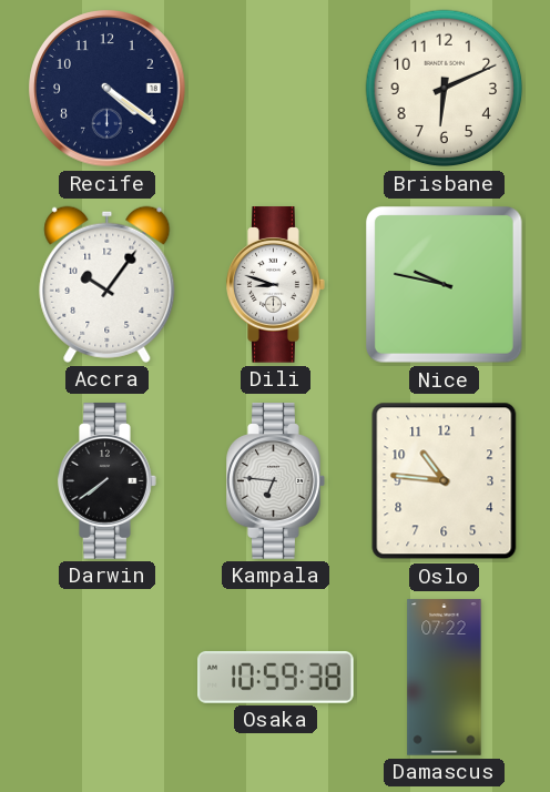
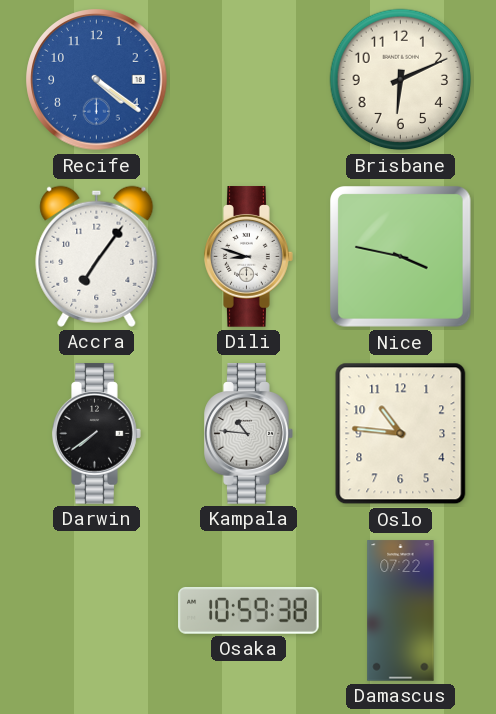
Recife dial: navy -> blue (97, 80)
Accra: 10:06 -> 7:06 (97, 256)
Nice: 9:47 -> 3:47 (401, 257)
Kampala: 6:46 -> 10:46 (249, 434)
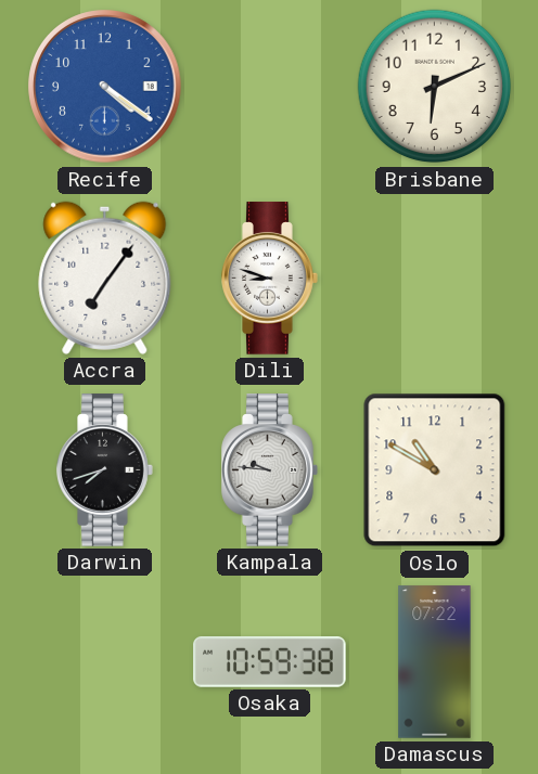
Nice: 3:47 -> none (401, 257)
Darwin: 7:39 -> 7:42 (105, 470)
Kampala: 10:46 -> 9:46 (270, 470)
Oslo: 10:46 -> 10:50 (435, 470)
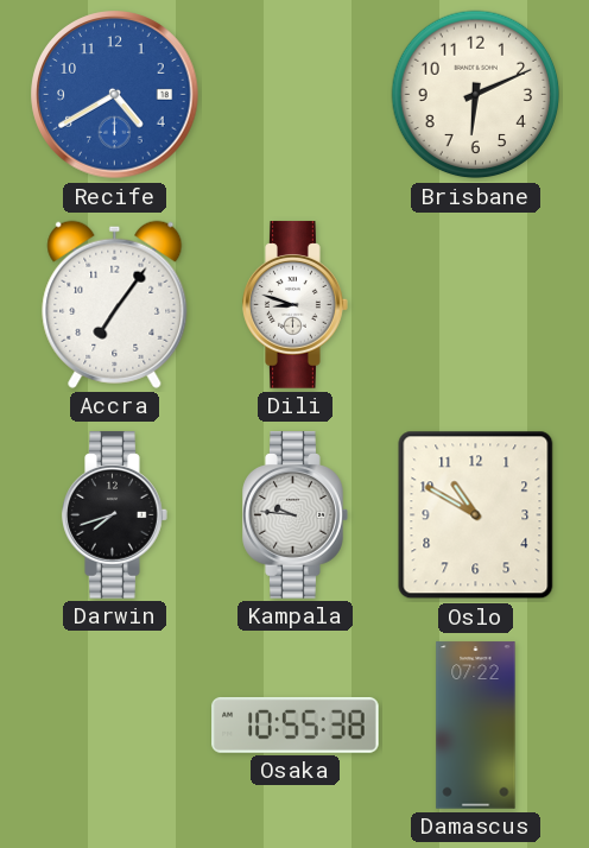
Recife: 4:21 -> 4:40 (115, 95)
Osaka: 10:59 -> 10:55 (296, 724)
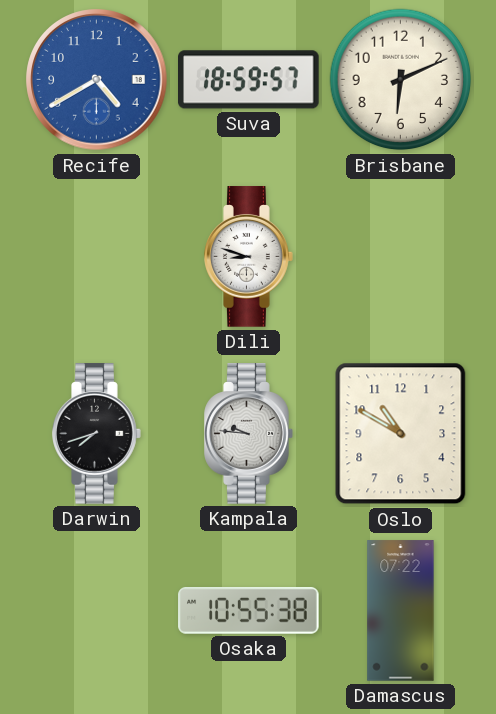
Suva: none -> 18:59 (249, 80)
Accra: 7:06 -> none (115, 304)
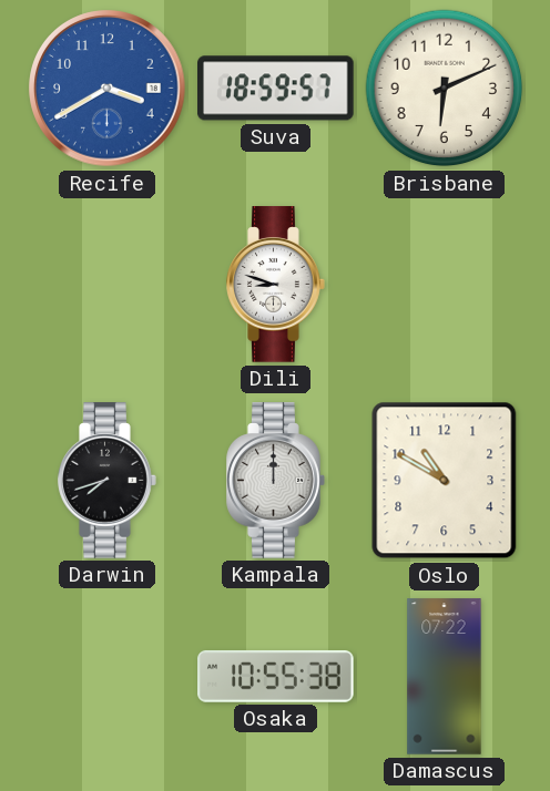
Recife: 4:40 -> 3:40 (108, 89)
Kampala: 9:46 -> 12:00 (276, 481)
